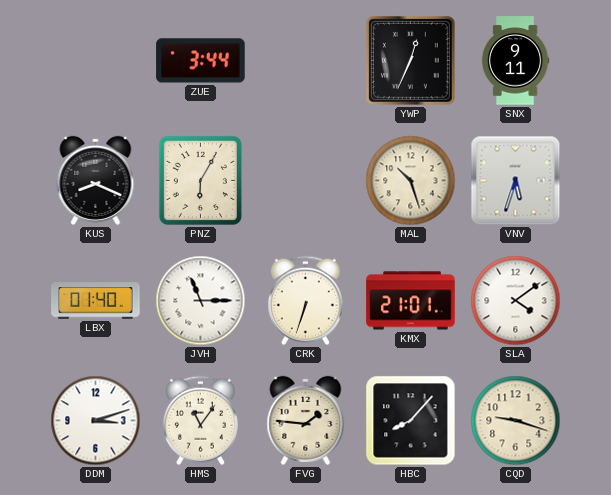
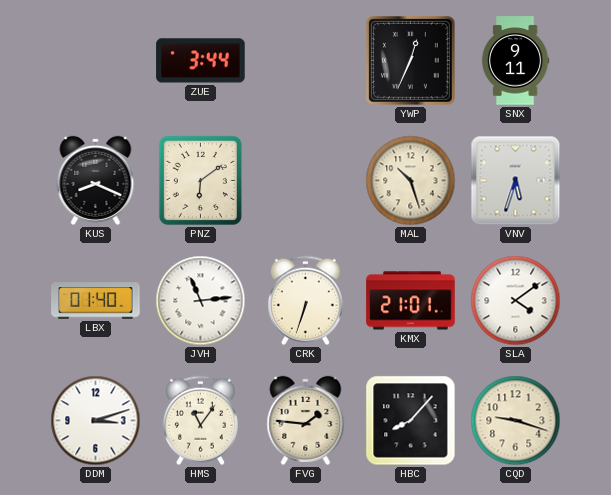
PNZ: 6:05 -> 6:09 (200, 180)
JVH: 11:15 -> 11:14 (201, 301)
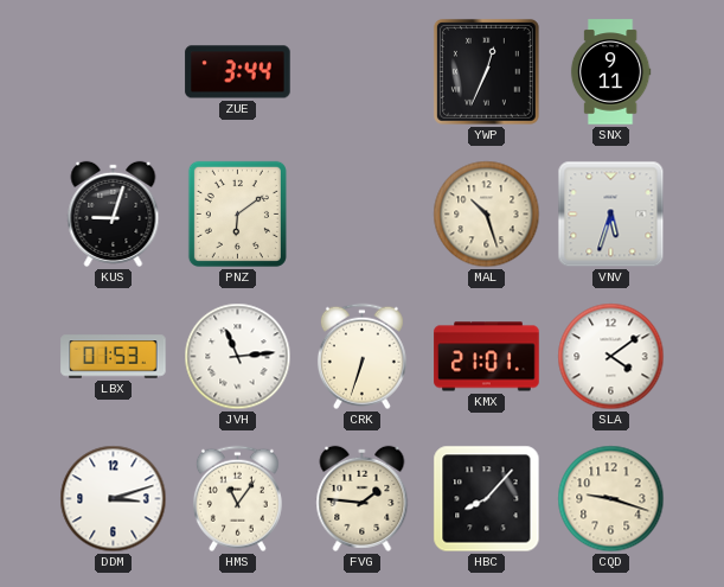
KUS: 8:19 -> 9:03 (114, 213)
LBX: 01:40 -> 01:53 (114, 357)
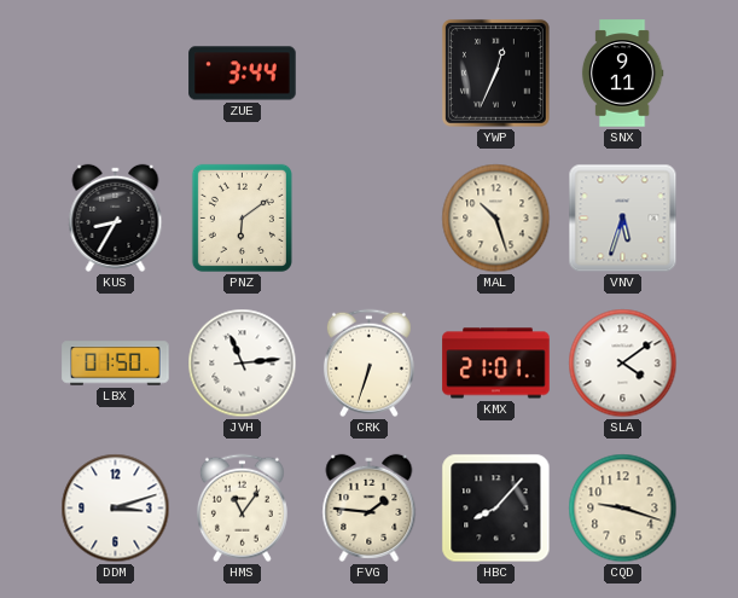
KUS: 9:03 -> 8:35 (116, 217)
LBX: 01:53 -> 01:50 (116, 364)
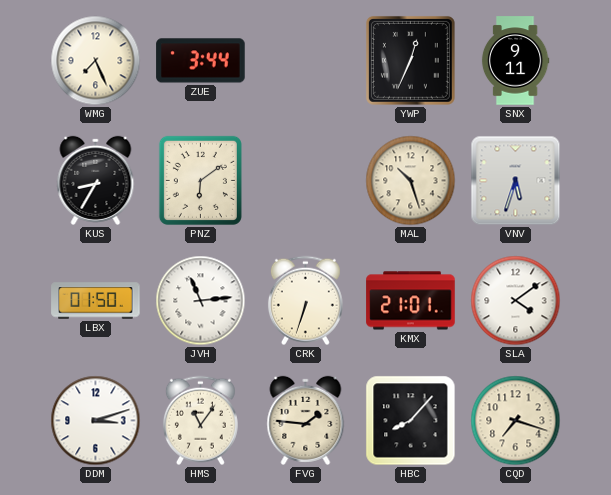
WMG: none -> 7:26 (96, 61)
CQD: 9:18 -> 7:18 (516, 421)
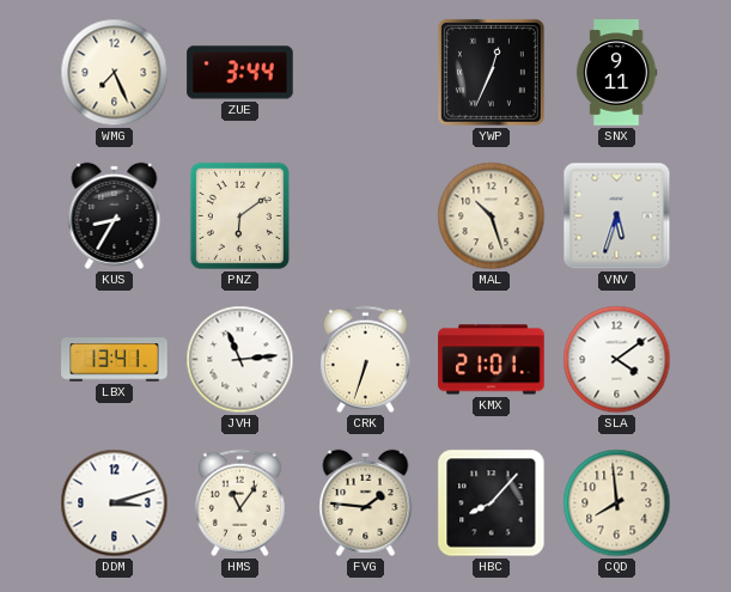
LBX: 01:50 -> 13:41 (115, 360)
CQD: 7:18 -> 7:59 (617, 503)
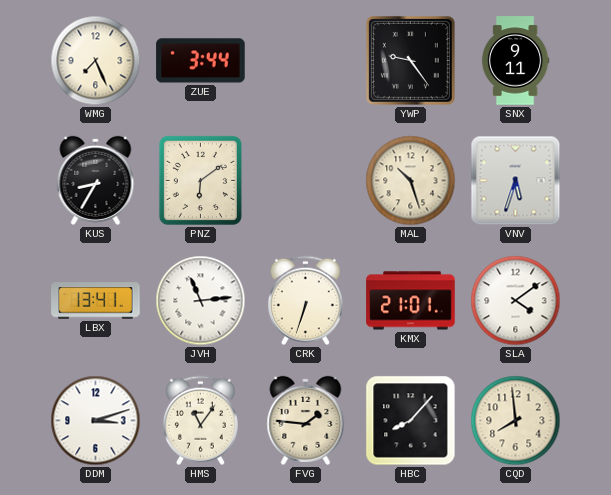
YWP: 12:34 -> 9:24 (410, 60)
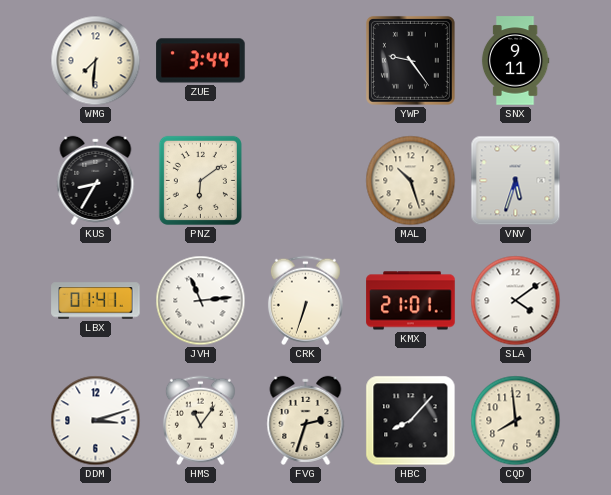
WMG: 7:26 -> 7:31 (96, 61)
LBX: 13:41 -> 01:41 (96, 301)
FVG: 1:46 -> 2:33 (306, 420)
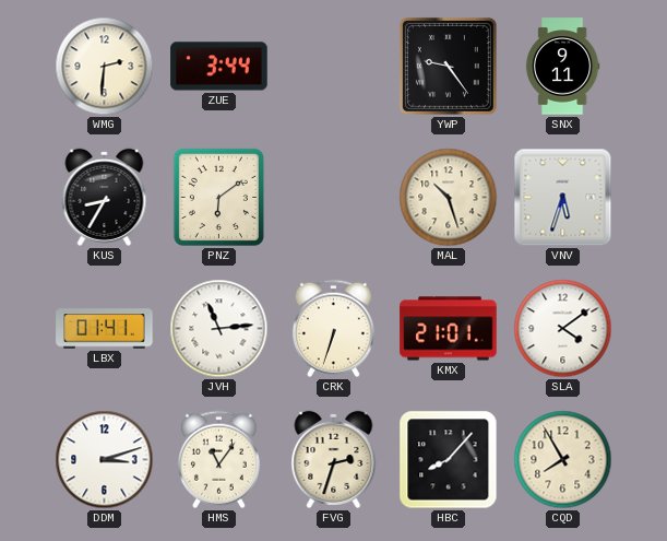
WMG: 7:31 -> 2:31 (105, 67)
CQD: 7:59 -> 7:55 (563, 460)
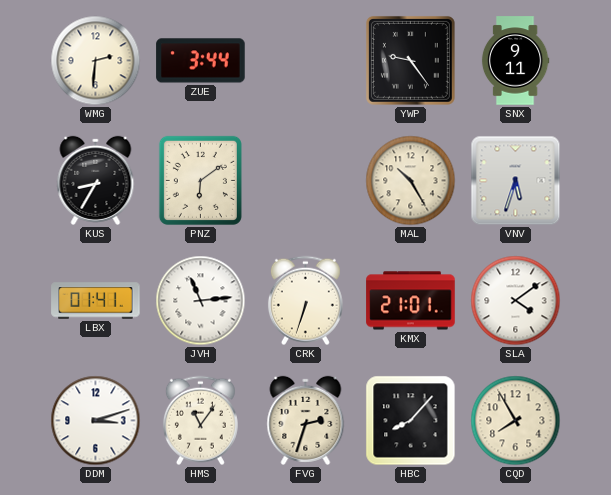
MAL: 10:27 -> 10:25 (411, 181)
